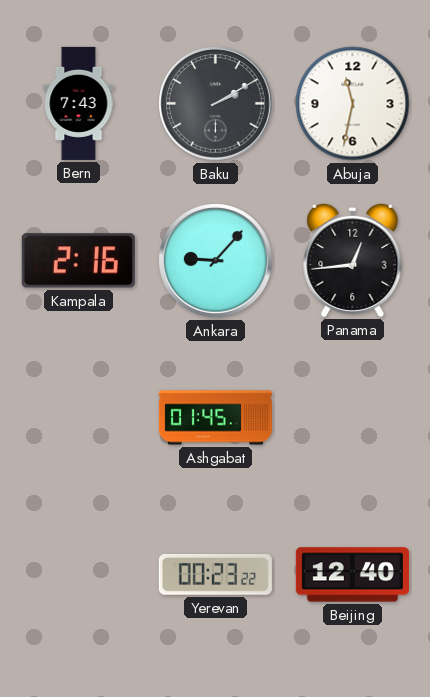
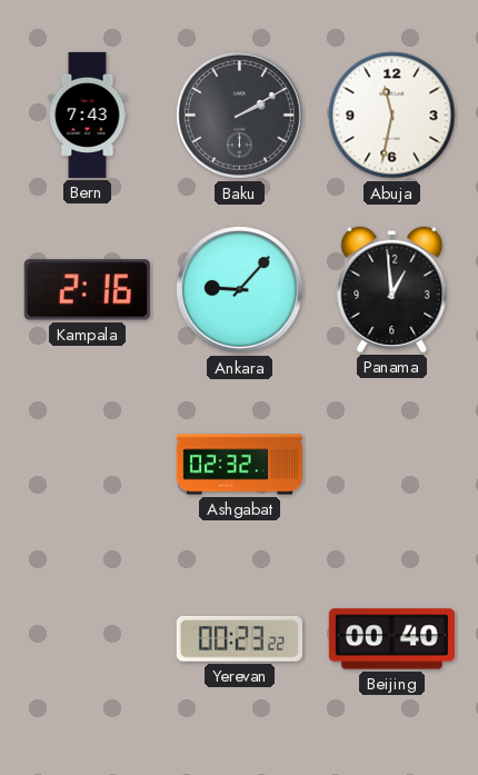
Panama: 12:44 -> 12:59 (392, 289)
Ashgabat: 01:45 -> 02:32 (239, 465)
Beijing: 12:40 -> 00:40 (391, 639)
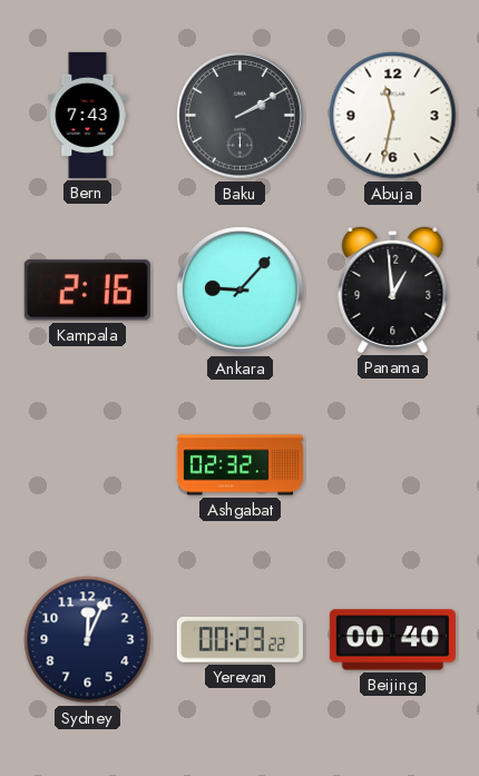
Sydney: none -> 12:04 (88, 640)
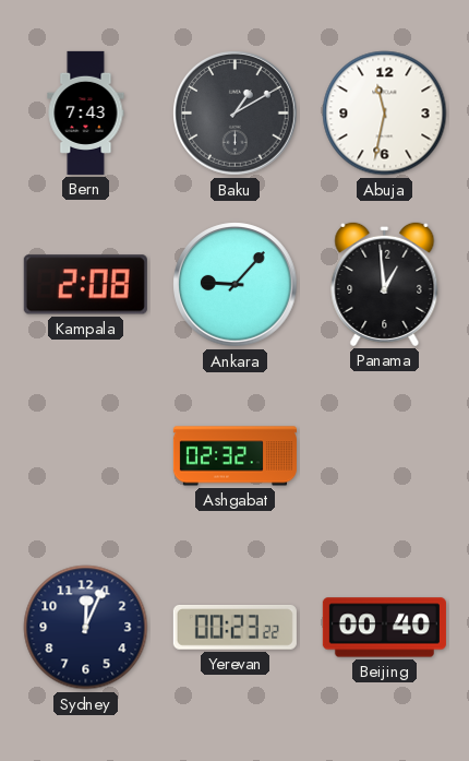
Baku: 2:10 -> 1:10 (236, 114)
Kampala: 2:16 -> 2:08 (85, 285)
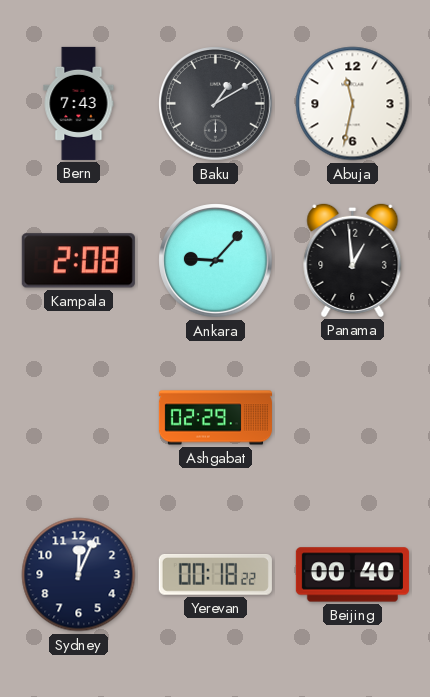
Ashgabat: 02:32 -> 02:29 (215, 418)
Yerevan: 00:23 -> 00:18 (215, 575)
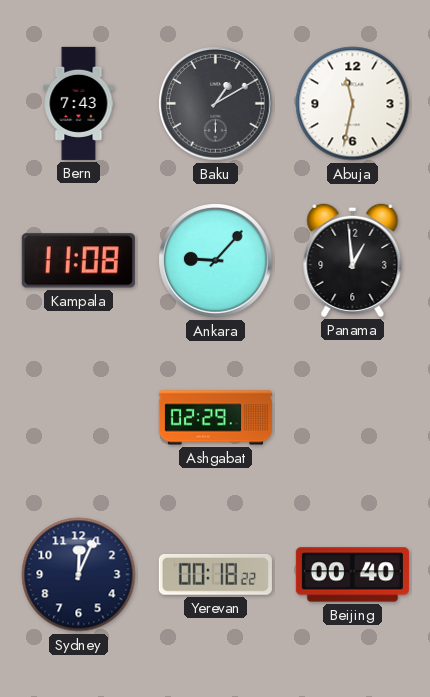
Kampala: 2:08 -> 11:08 (78, 261)
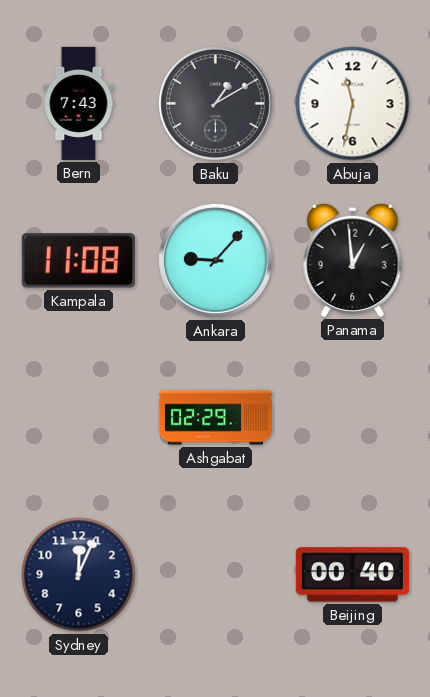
Yerevan: 00:18 -> none (215, 575)
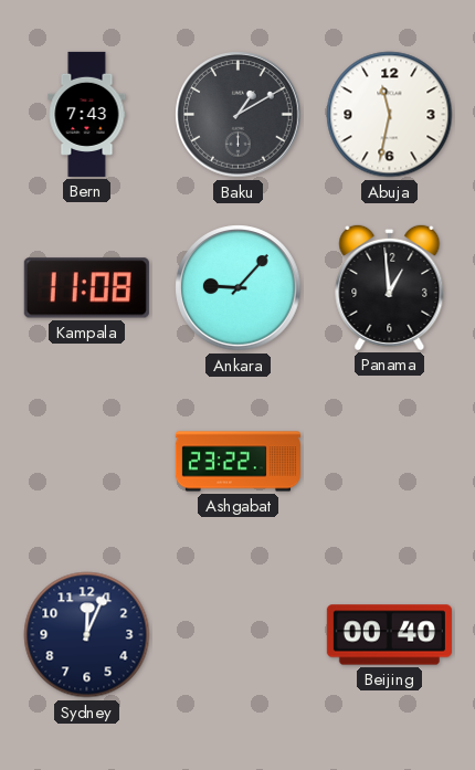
Ashgabat: 02:29 -> 23:22 (237, 462)
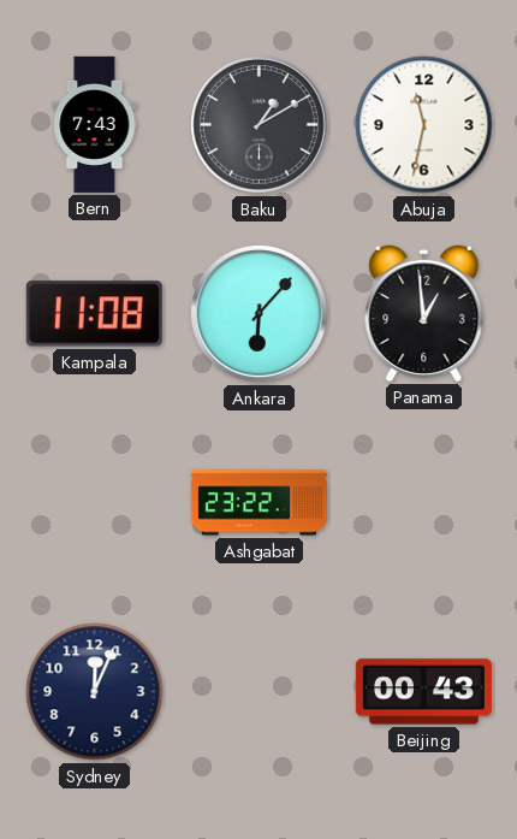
Ankara: 9:07 -> 6:07 (260, 314)
Beijing: 00:40 -> 00:43 (423, 692)
